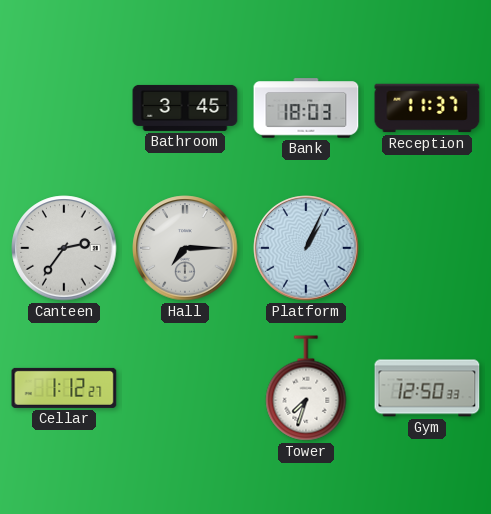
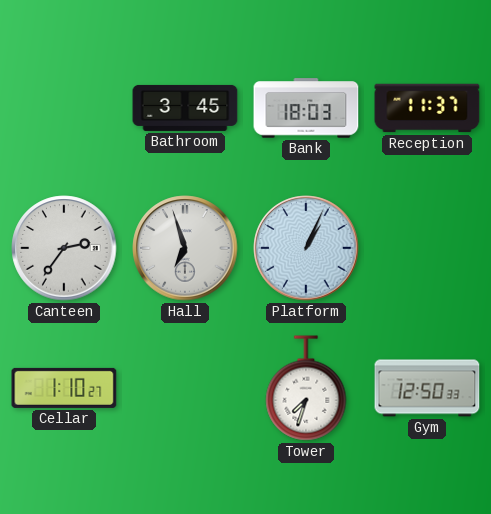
Hall: 7:15 -> 6:57 (185, 248)
Cellar: 1:12 -> 1:10 (64, 388)
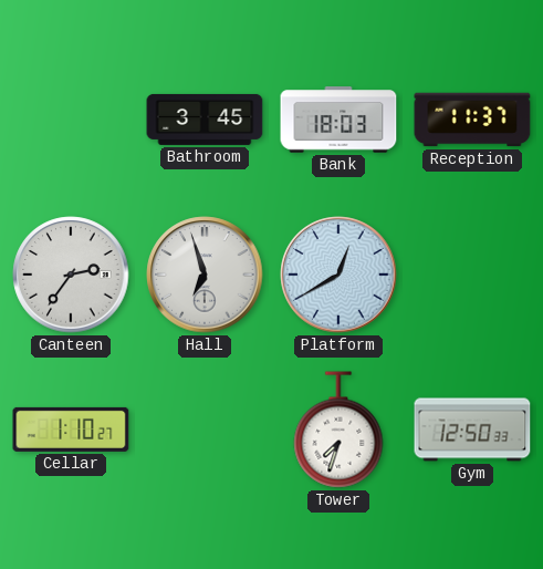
Platform: 1:04 -> 12:40 (338, 275)
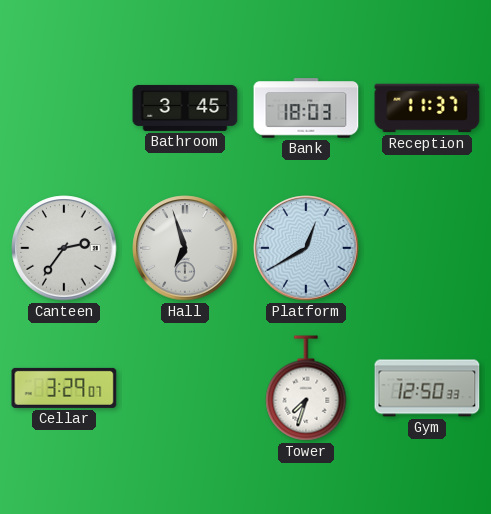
Cellar: 1:10 -> 3:29 (64, 388)
